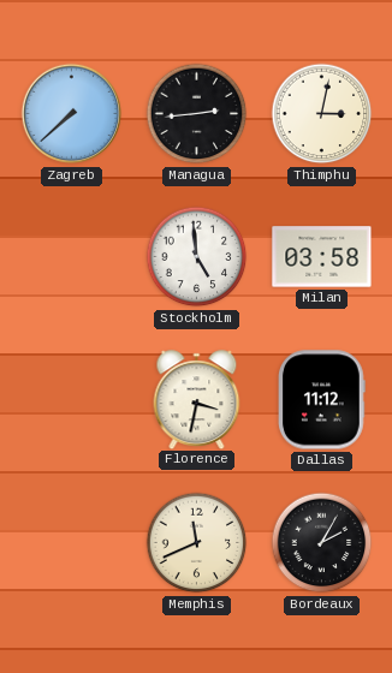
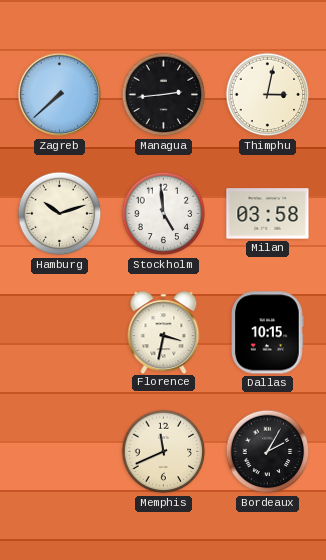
Hamburg: none -> 10:12 (60, 214)
Dallas: 11:12 -> 10:15 (268, 333)
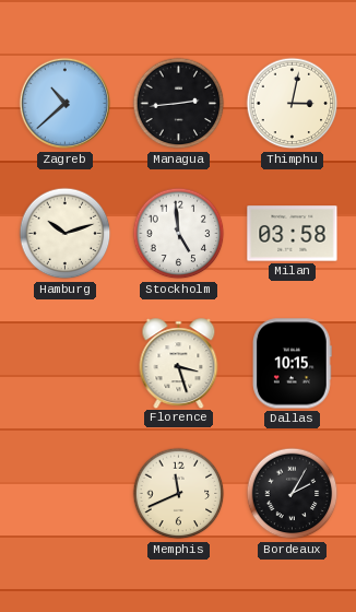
Zagreb: 7:38 -> 10:38 (66, 104)
Florence: 3:32 -> 3:27 (179, 363)
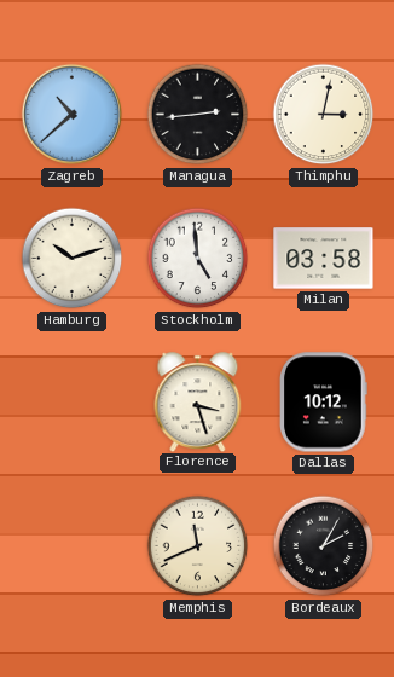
Dallas: 10:15 -> 10:12 (324, 403)
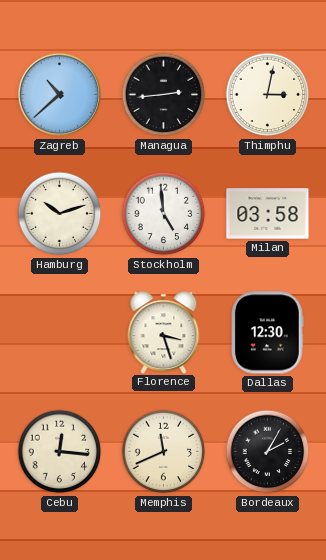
Dallas: 10:12 -> 12:30 (268, 333)
Cebu: none -> 12:16 (60, 452)
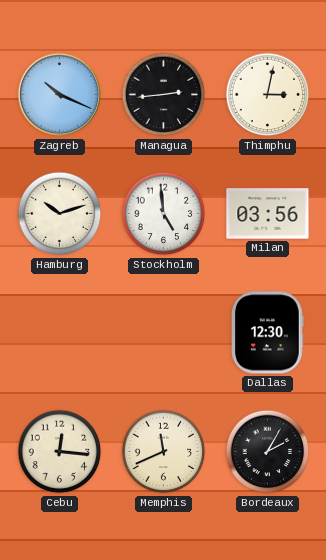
Zagreb: 10:38 -> 10:19 (60, 95)
Milan: 03:58 -> 03:56 (268, 214)
Florence: 3:27 -> none (164, 332)
